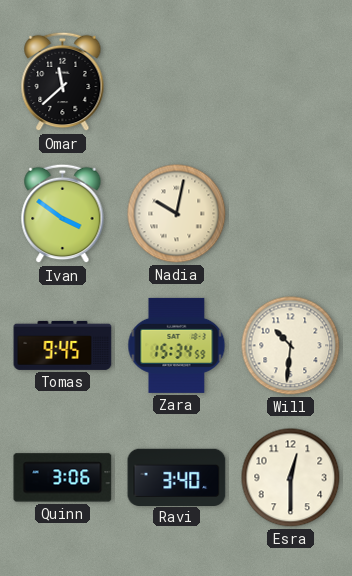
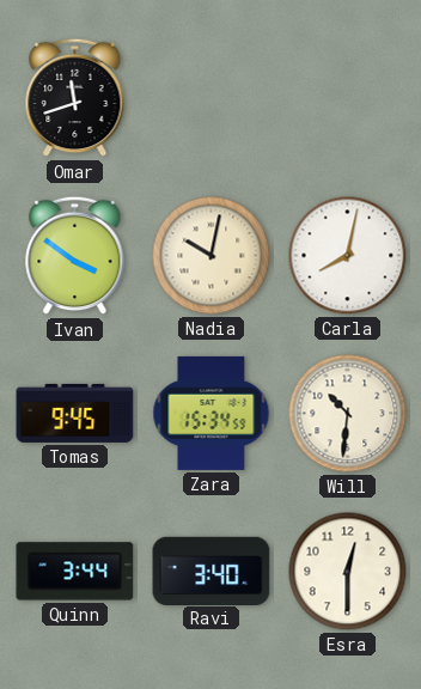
Omar: 11:38 -> 11:42 (75, 98)
Carla: none -> 8:02 (348, 256)
Quinn: 3:06 -> 3:44 (75, 572)
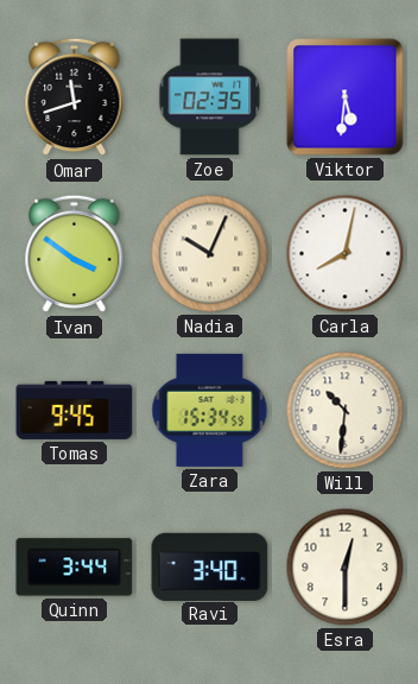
Zoe: none -> 02:35 (210, 97)
Viktor: none -> 5:31 (346, 97)
Nadia: 10:02 -> 10:04 (210, 254)
